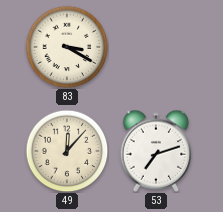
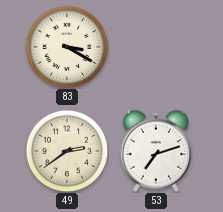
49: 12:07 -> 2:39 (67, 151)
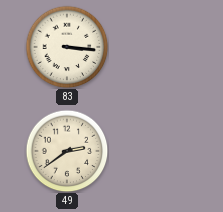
83: 3:20 -> 3:16 (67, 47)
53: 7:12 -> none (156, 151)
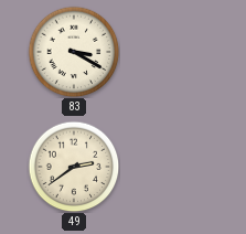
83: 3:16 -> 3:20 (74, 52)
